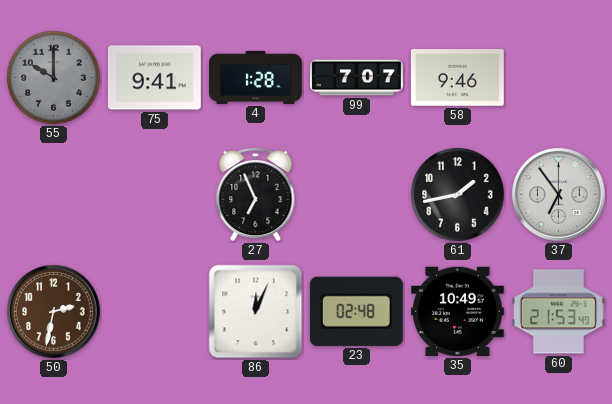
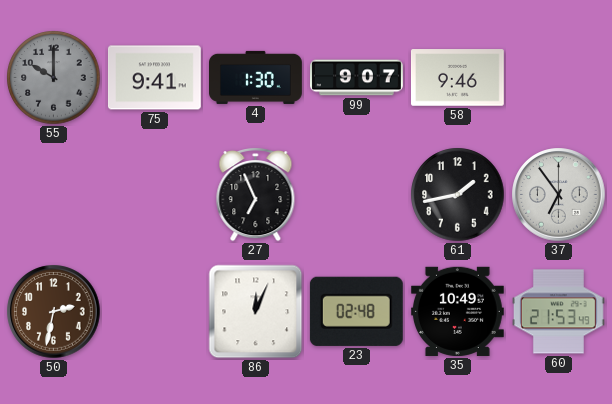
4: 1:28 -> 1:30 (256, 77)
99: 7:07 -> 9:07 (357, 78)
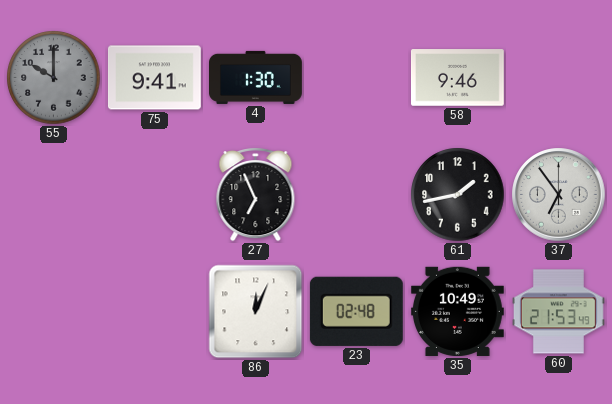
99: 9:07 -> none (357, 78)
50: 2:32 -> none (54, 312)
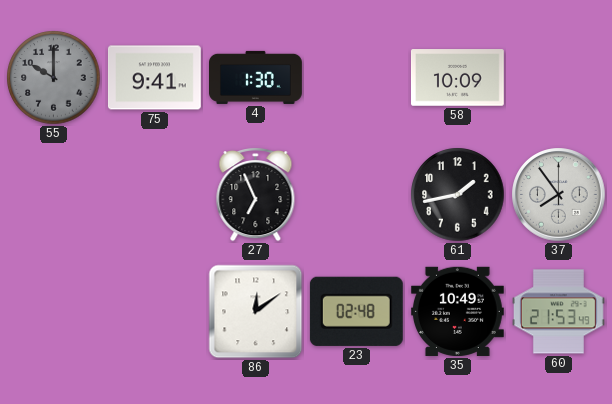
58: 9:46 -> 10:09 (457, 78)
37: 6:54 -> 7:54 (559, 195)
86: 12:04 -> 12:09 (256, 312)
